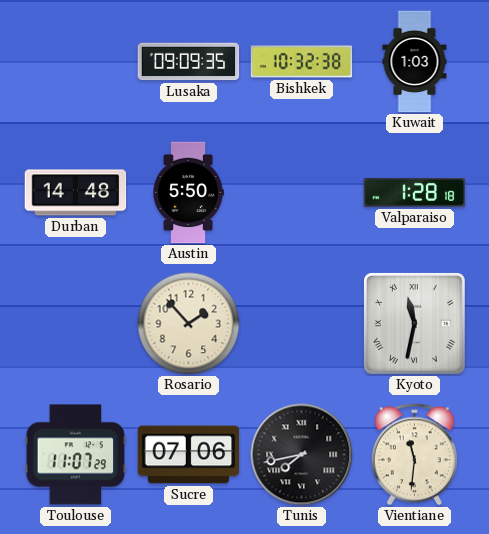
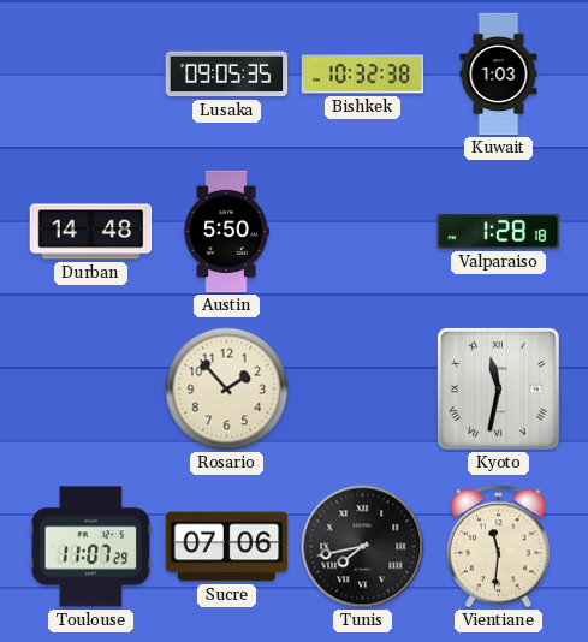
Lusaka: 09:09 -> 09:05 (227, 75)
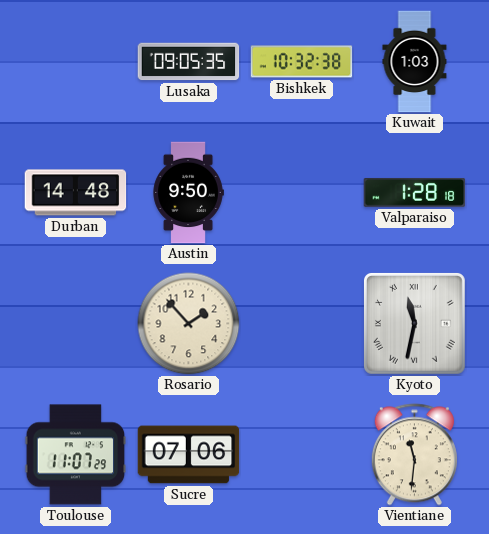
Austin: 5:50 -> 9:50 (188, 193)
Tunis: 7:43 -> none (363, 547)
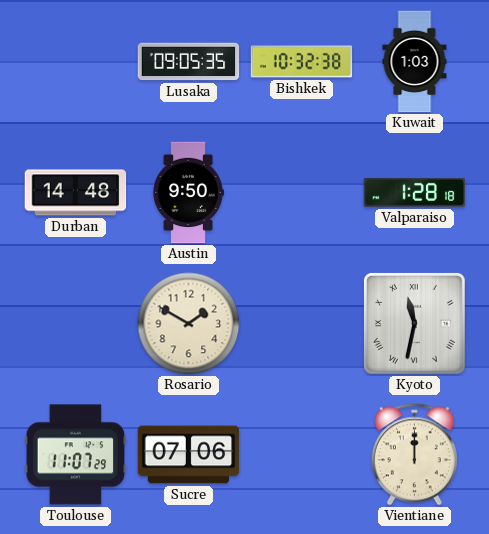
Rosario: 1:53 -> 1:50 (189, 324)
Vientiane: 11:31 -> 12:00 (414, 455)
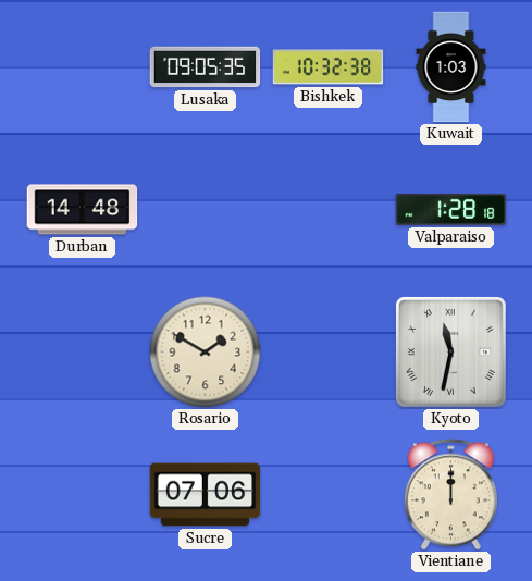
Austin: 9:50 -> none (188, 193)
Toulouse: 11:07 -> none (76, 455)
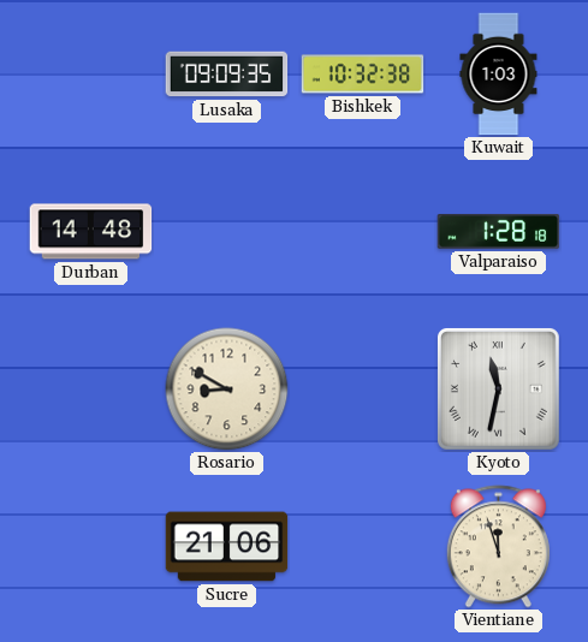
Lusaka: 09:05 -> 09:09 (227, 75)
Rosario: 1:50 -> 8:50 (227, 390)
Sucre: 07:06 -> 21:06 (227, 547)
Vientiane: 12:00 -> 11:57 (498, 547)
